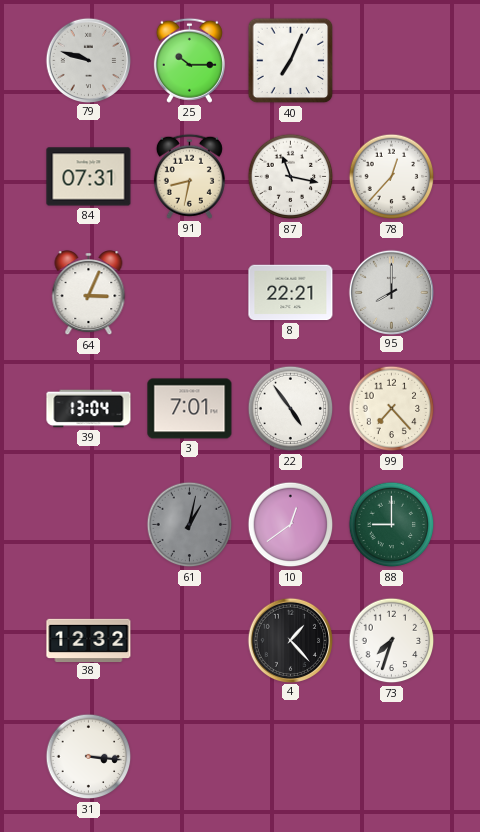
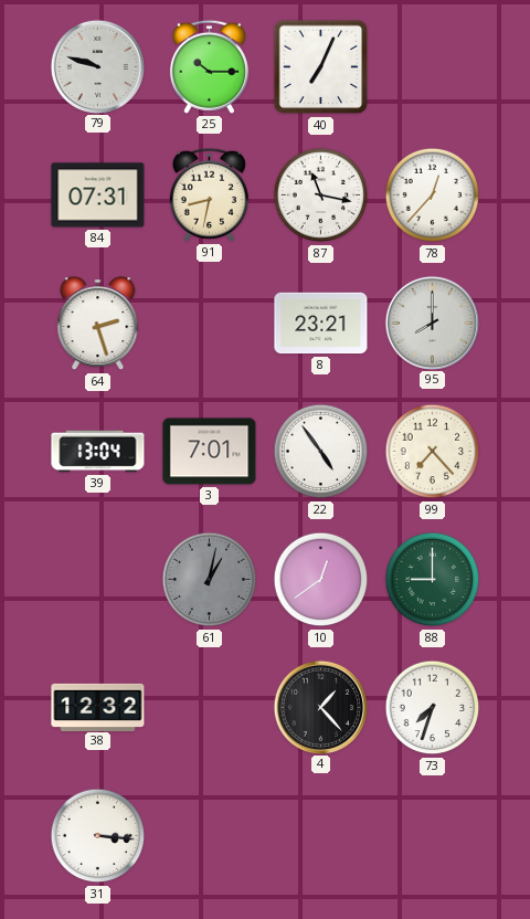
64: 3:04 -> 2:27 (98, 324)
8: 22:21 -> 23:21 (321, 324)
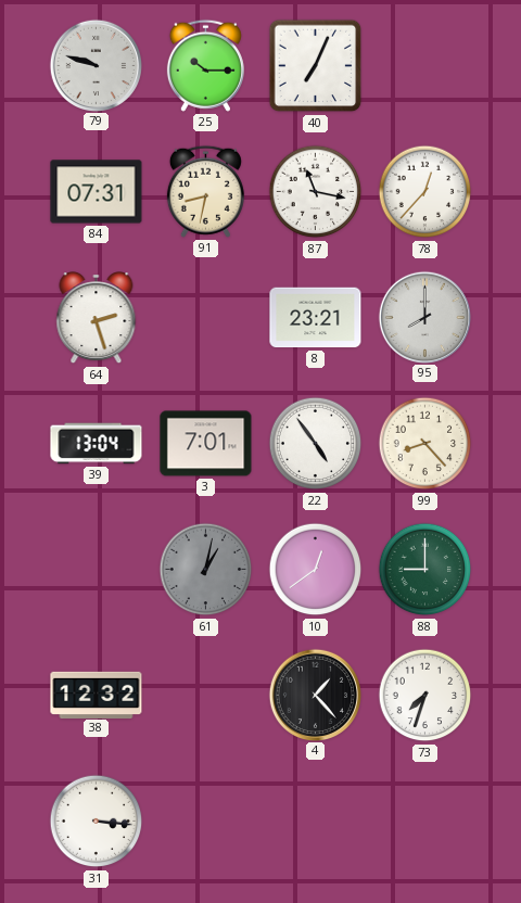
99: 7:23 -> 8:23 (425, 444)
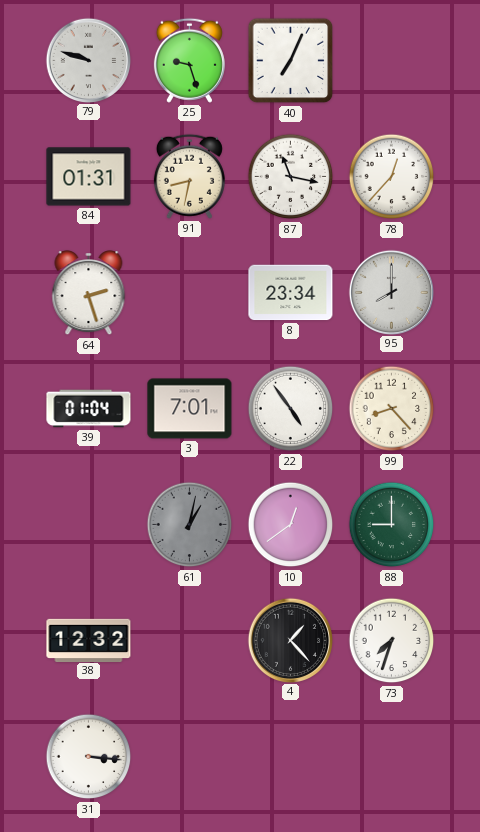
25: 10:15 -> 9:27 (189, 60)
84: 07:31 -> 01:31 (89, 177)
8: 23:21 -> 23:34 (291, 293)
39: 13:04 -> 01:04 (89, 409)
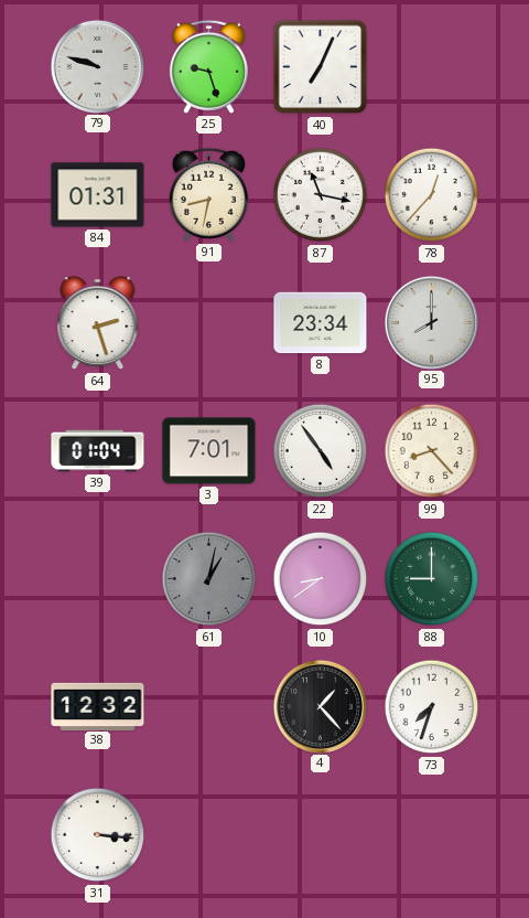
10: 12:39 -> 8:39 (321, 579)
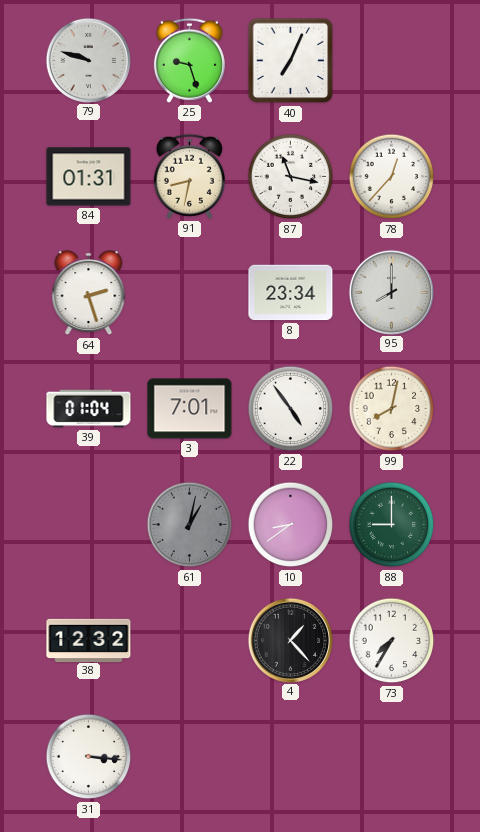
99: 8:23 -> 8:02 (392, 409)
73: 7:33 -> 7:35 (392, 641)
